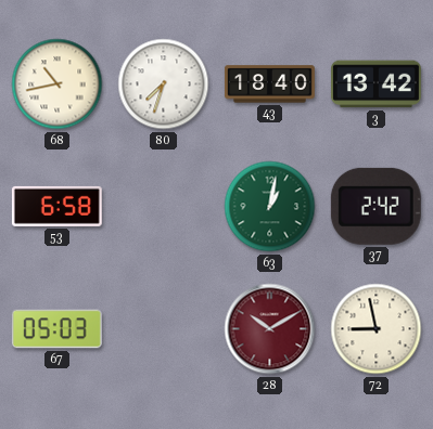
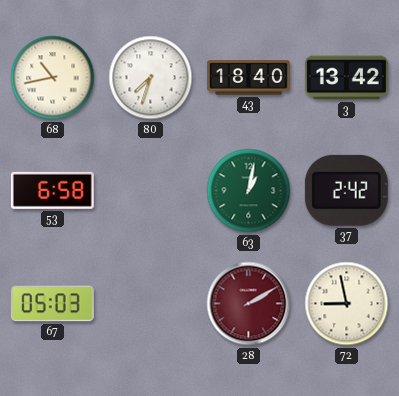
28: 10:10 -> 2:10 (249, 304)
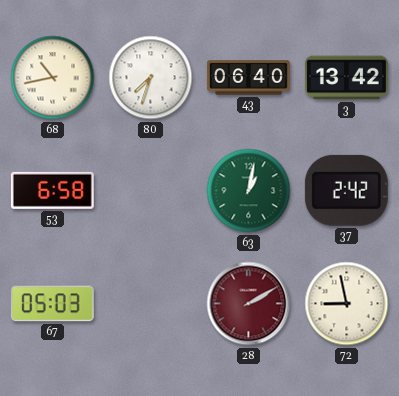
43: 18:40 -> 06:40 (248, 78)
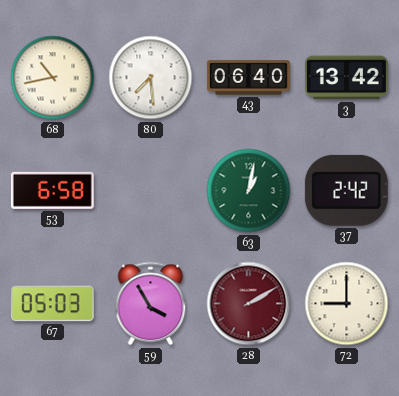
80: 7:33 -> 7:29 (151, 78)
59: none -> 3:55 (151, 304)
72: 8:58 -> 9:00 (347, 304)
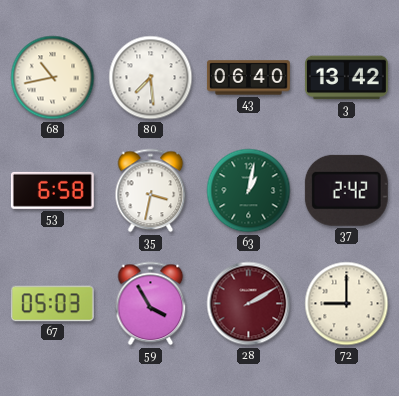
35: none -> 3:32 (151, 191)
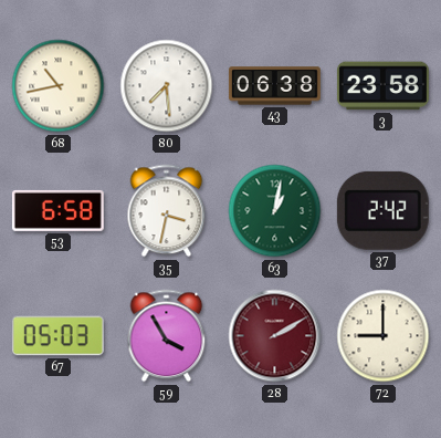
43: 06:40 -> 06:38 (274, 86)
3: 13:42 -> 23:58 (382, 86)
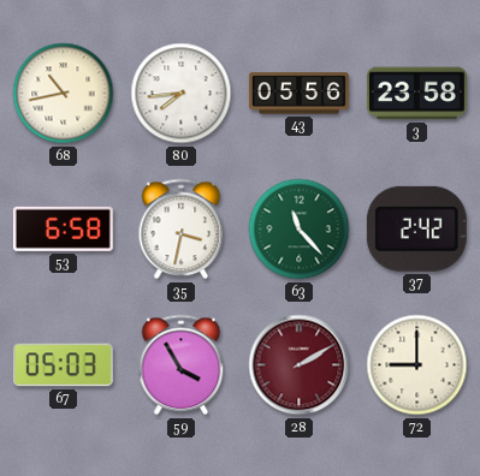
80: 7:29 -> 7:44 (182, 94)
43: 06:38 -> 05:56 (298, 94)
63: 1:02 -> 11:23 (300, 230)
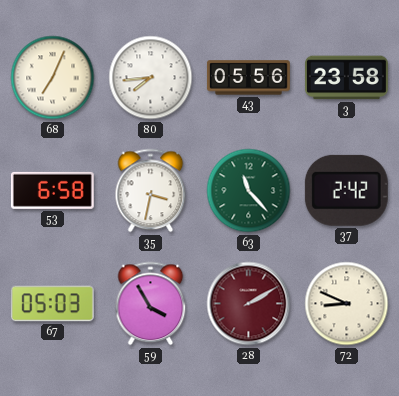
68: 10:43 -> 7:04 (53, 78)
72: 9:00 -> 8:49 (347, 304)
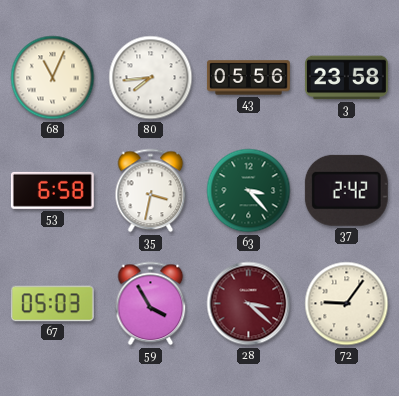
68: 7:04 -> 11:04 (53, 78)
63: 11:23 -> 3:23 (249, 191)
28: 2:10 -> 3:22 (249, 304)
72: 8:49 -> 9:06 (347, 304)
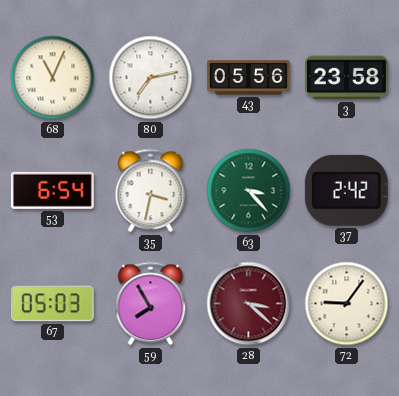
80: 7:44 -> 7:13 (151, 78)
53: 6:58 -> 6:54 (52, 190)
59: 3:55 -> 7:55 (151, 304)
